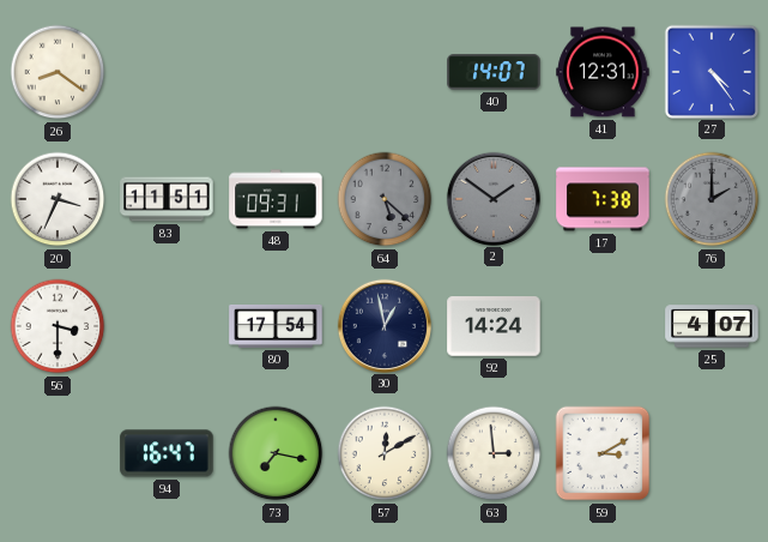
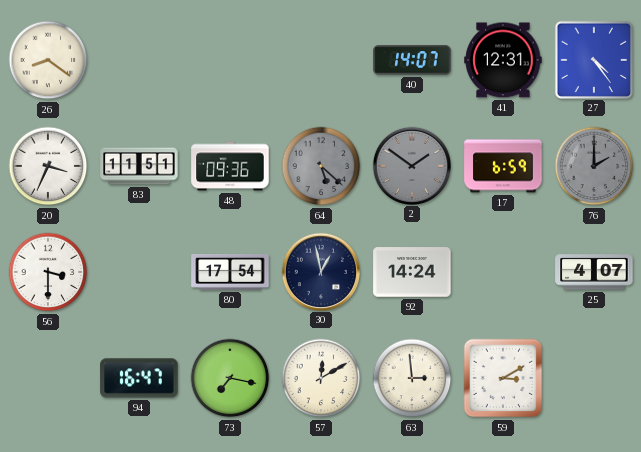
48: 09:31 -> 09:36 (230, 166)
17: 7:38 -> 6:59 (503, 166)
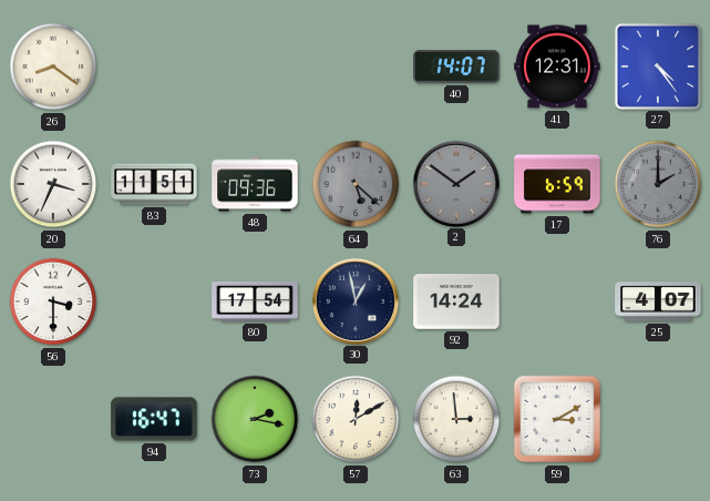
73: 7:17 -> 2:17 (255, 419)
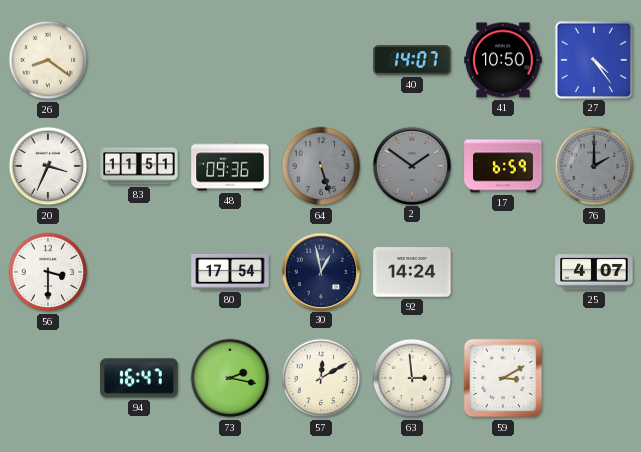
41: 12:31 -> 10:50 (503, 60)
64: 5:22 -> 5:27 (321, 166)
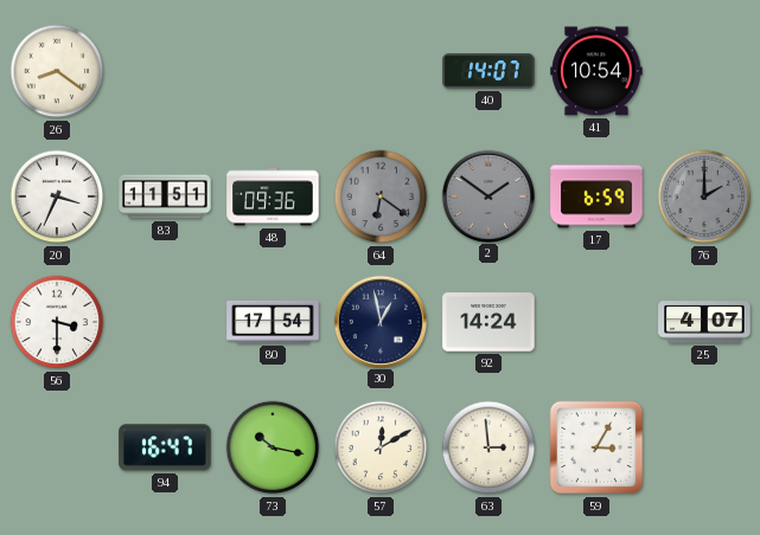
41: 10:50 -> 10:54 (596, 71)
27: 4:24 -> none (593, 59)
64: 5:27 -> 6:21 (381, 196)
73: 2:17 -> 10:17 (273, 447)
59: 3:10 -> 3:05 (596, 447)
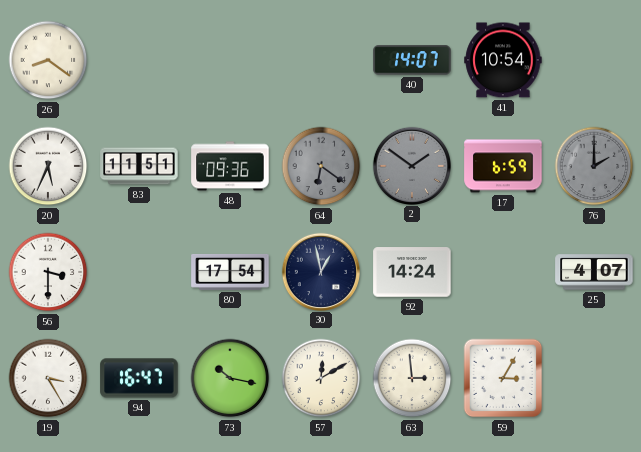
20: 3:34 -> 5:34 (48, 166)
19: none -> 3:25 (48, 378)
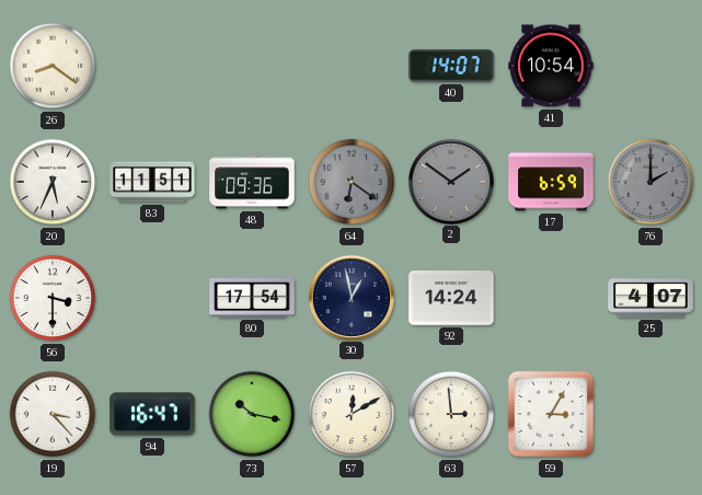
19: 3:25 -> 3:23 (53, 414)
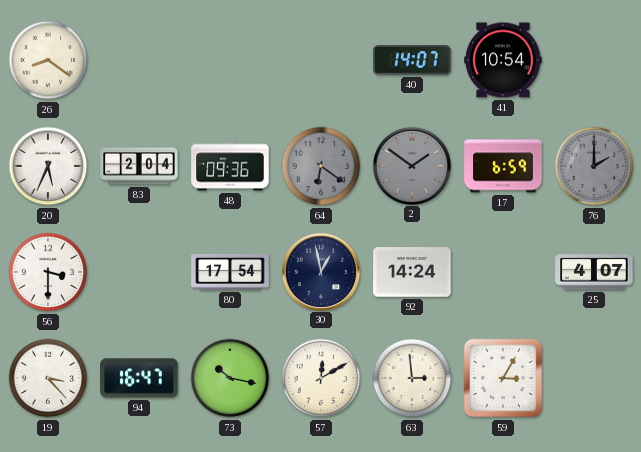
83: 11:51 -> 2:04 (139, 166)
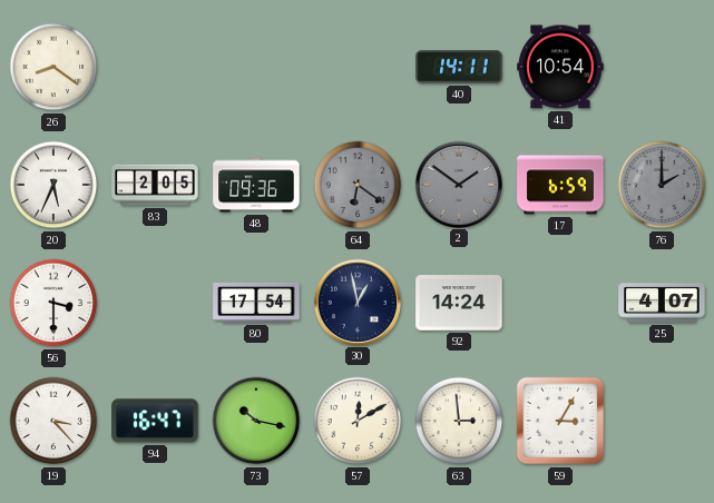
40: 14:07 -> 14:11 (459, 67)
83: 2:04 -> 2:05 (155, 185)
